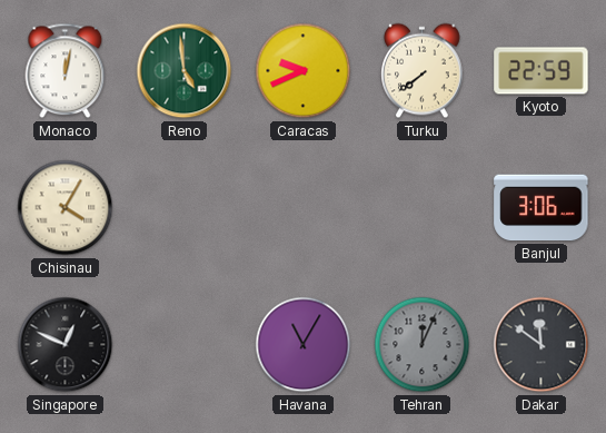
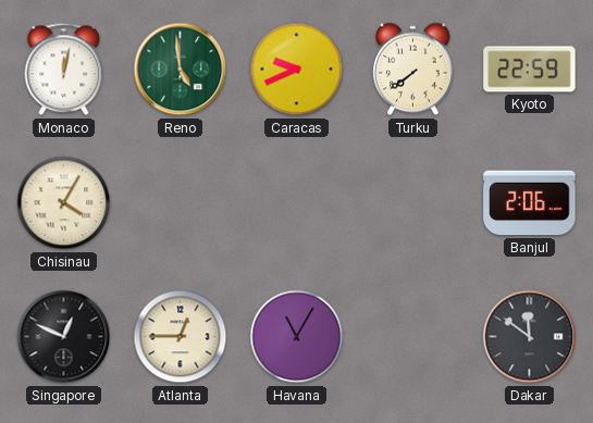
Banjul: 3:06 -> 2:06 (530, 203)
Atlanta: none -> 12:45 (181, 337)
Tehran: 12:04 -> none (423, 345)
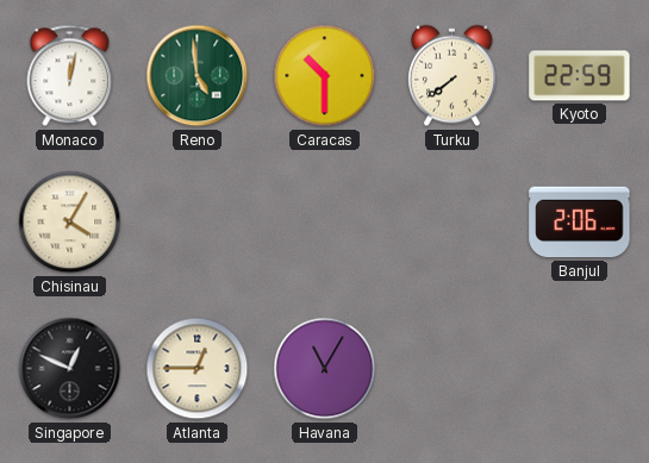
Caracas: 9:41 -> 10:30 (325, 76)
Dakar: 11:51 -> none (530, 337)
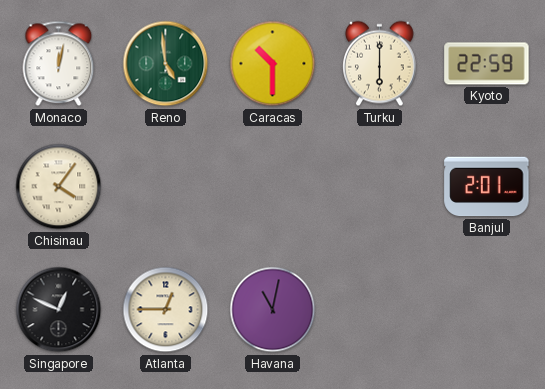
Turku: 7:39 -> 6:00 (380, 64)
Chisinau: 4:05 -> 4:06 (59, 187)
Banjul: 2:06 -> 2:01 (487, 187)
Havana: 11:05 -> 11:02 (273, 310)
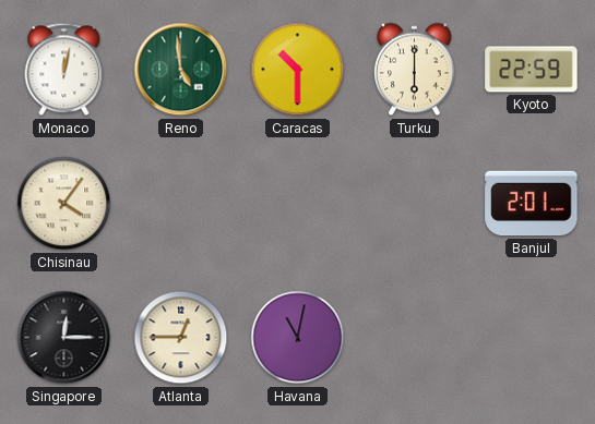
Singapore: 12:49 -> 12:15 (64, 338)
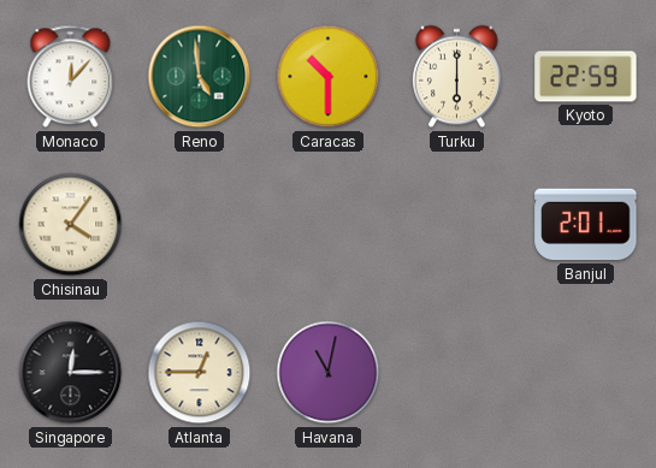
Monaco: 12:02 -> 12:07 (71, 77)
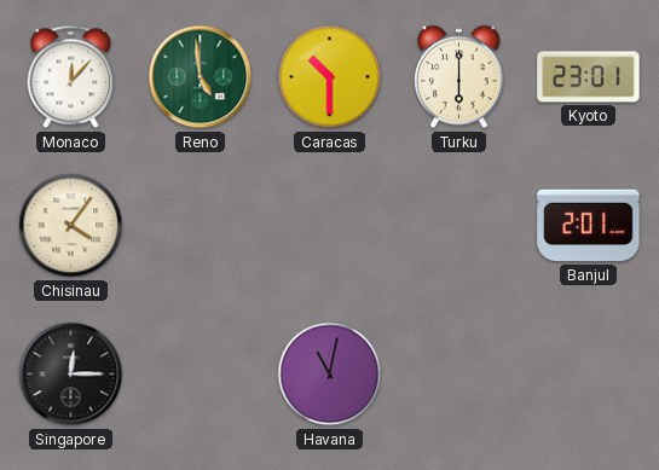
Kyoto: 22:59 -> 23:01 (589, 77)
Atlanta: 12:45 -> none (200, 373)
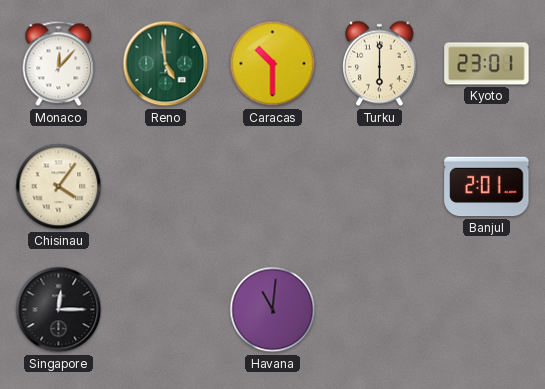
Havana: 11:02 -> 11:01 (273, 310)
